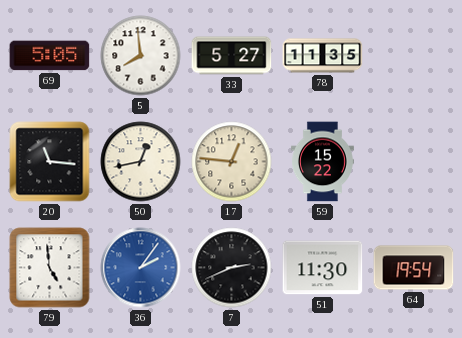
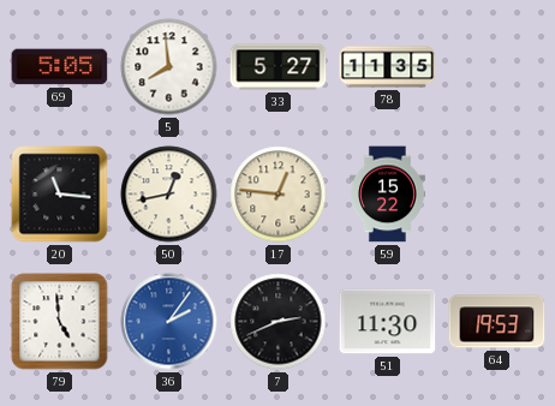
64: 19:54 -> 19:53 (497, 322)
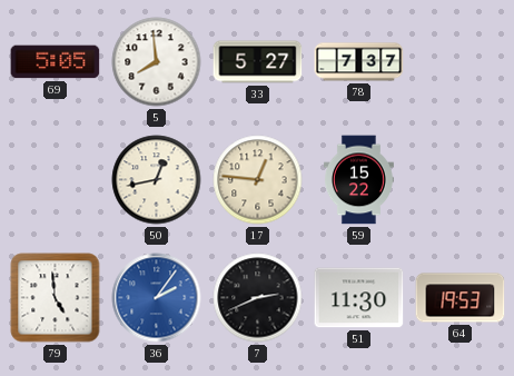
78: 11:35 -> 7:37 (359, 62)
20: 11:16 -> none (60, 195)
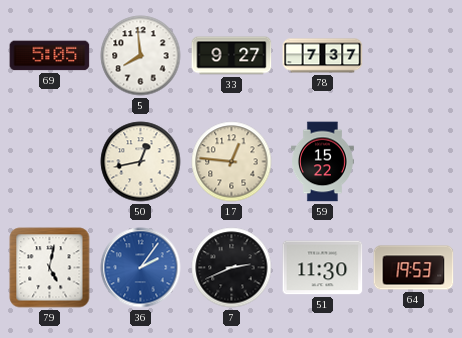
33: 5:27 -> 9:27 (232, 56)
79: 4:59 -> 5:02 (50, 268)
